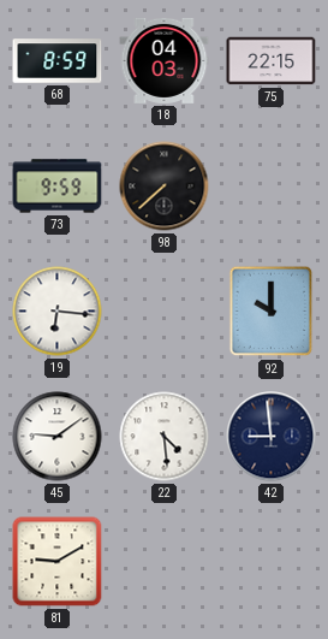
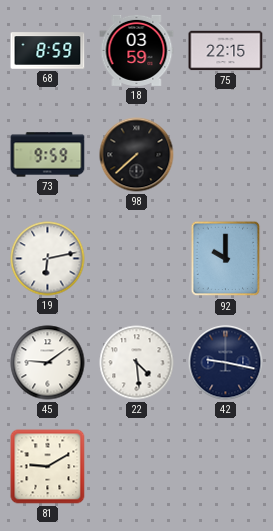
18: 04:03 -> 03:59 (137, 50)
19: 6:16 -> 6:13 (48, 259)
42: 8:59 -> 9:17 (226, 363)
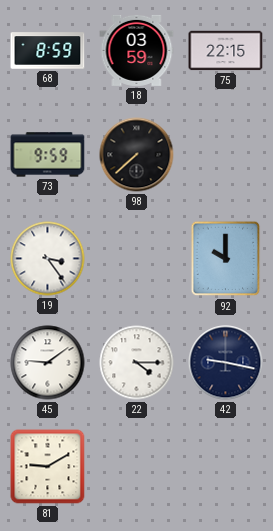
19: 6:13 -> 3:24 (48, 259)
22: 4:29 -> 4:15 (137, 363)
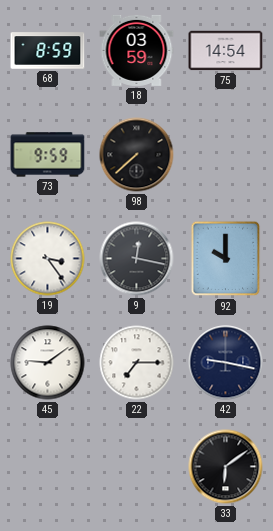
75: 22:15 -> 14:54 (226, 51)
9: none -> 12:17 (137, 259)
22: 4:15 -> 7:15 (137, 363)
81: 9:10 -> none (48, 467)
33: none -> 6:09 (226, 467)
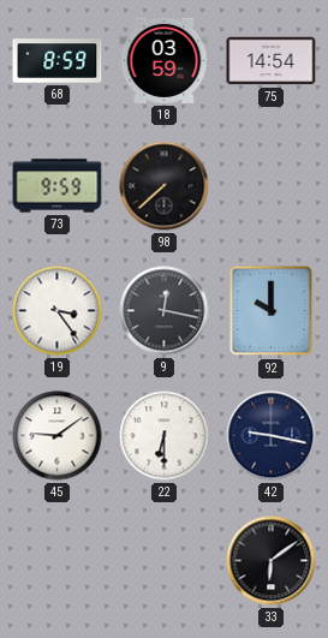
22: 7:15 -> 6:30 (165, 436)
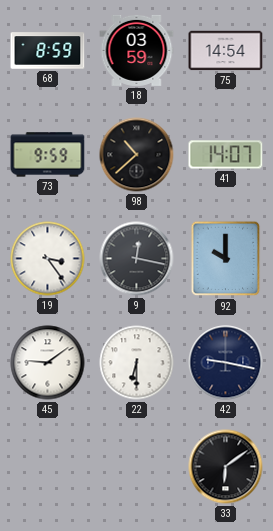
98: 7:38 -> 10:38 (137, 155)
41: none -> 14:07 (226, 155)
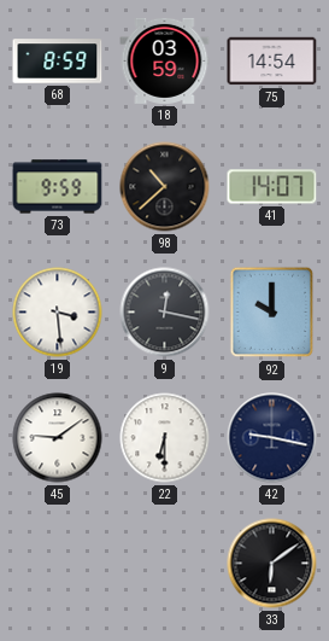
19: 3:24 -> 3:29 (58, 313)
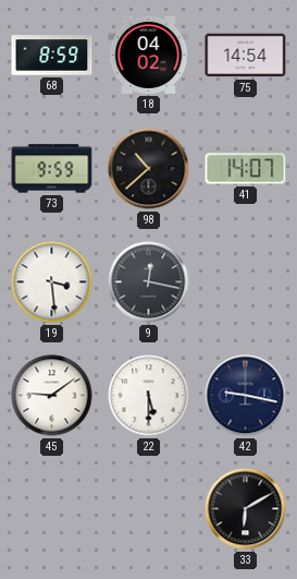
18: 03:59 -> 04:02 (149, 55)
92: 10:00 -> none (272, 313)
22: 6:30 -> 5:30 (149, 396)
33: 6:09 -> 6:10 (246, 509)
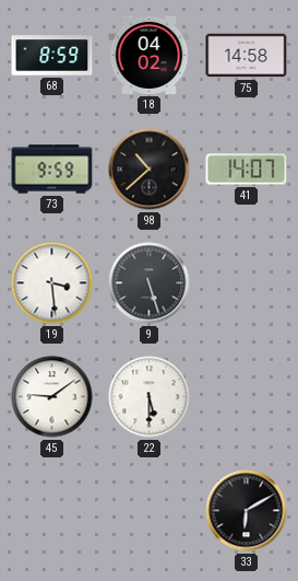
75: 14:54 -> 14:58 (247, 56)
9: 12:17 -> 5:27 (150, 283)
42: 9:17 -> none (246, 396)
